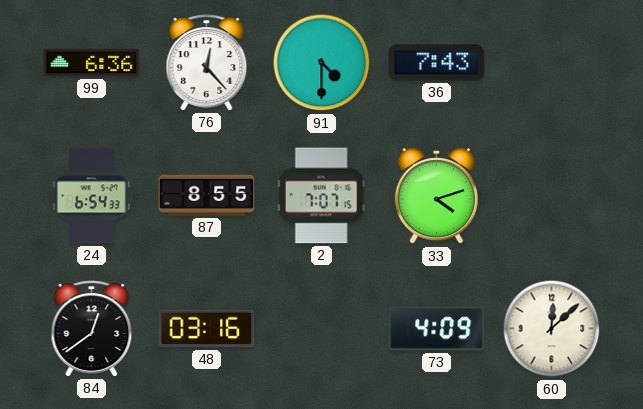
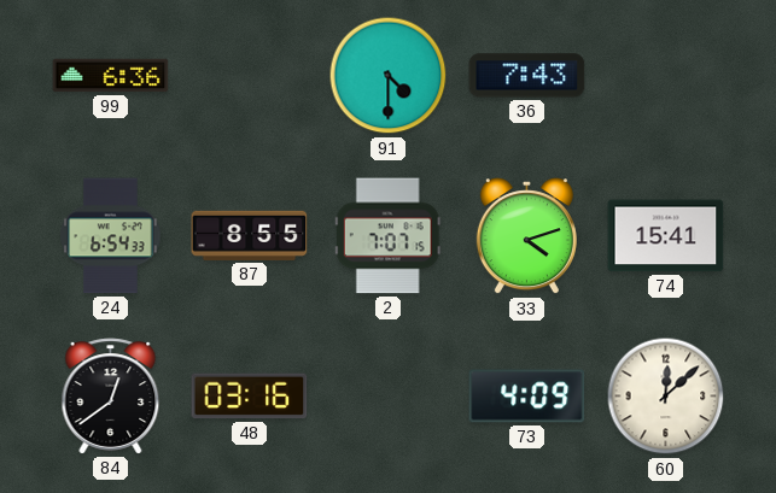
76: 12:23 -> none (207, 63)
74: none -> 15:41 (666, 236)
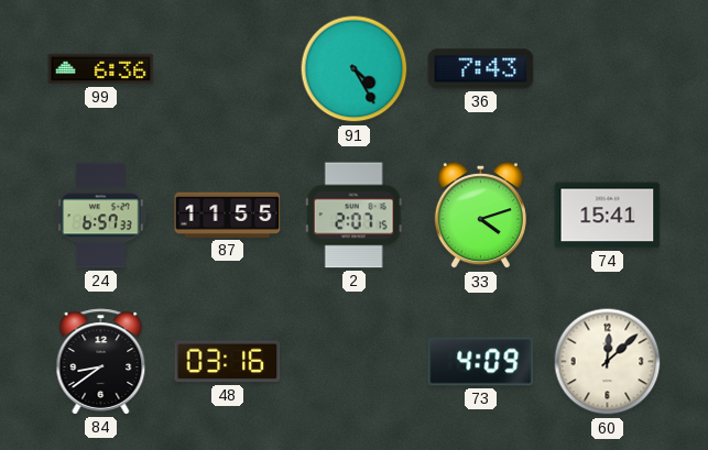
91: 4:30 -> 4:25 (355, 69)
24: 6:54 -> 6:57 (101, 216)
87: 8:55 -> 11:55 (228, 215)
2: 7:07 -> 2:07 (353, 216)
84: 12:39 -> 8:39 (101, 362)
